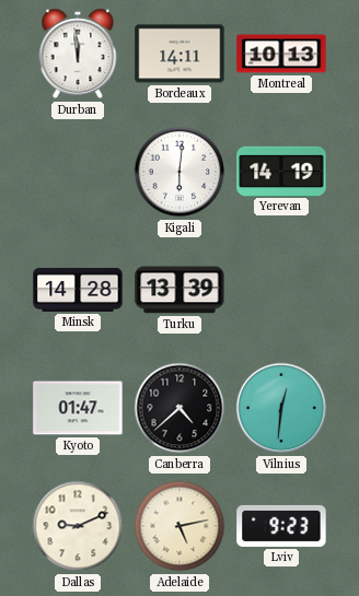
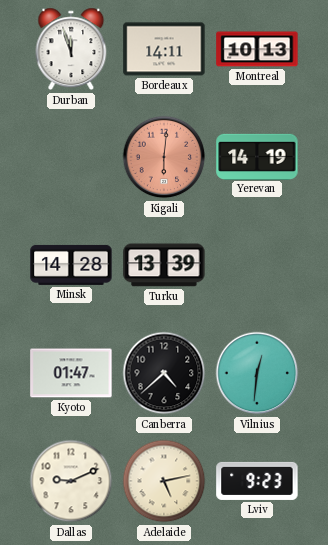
Durban: 11:59 -> 11:57 (71, 49)
Kigali dial: white -> salmon (164, 157)
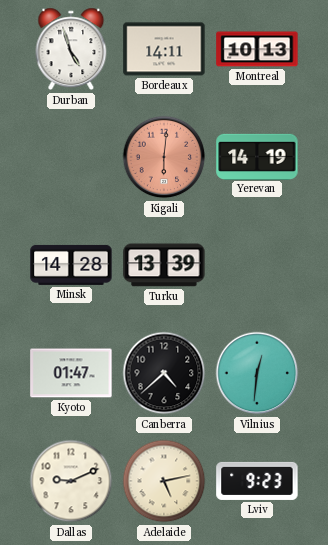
Durban: 11:57 -> 4:57 (71, 49)
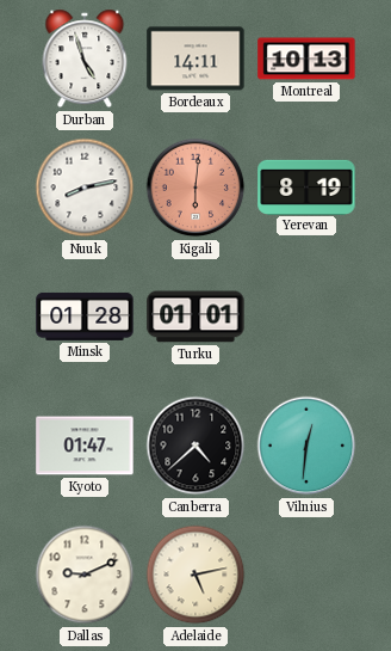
Nuuk: none -> 8:13 (85, 188)
Yerevan: 14:19 -> 8:19 (306, 186)
Minsk: 14:28 -> 01:28 (85, 317)
Turku: 13:39 -> 01:01 (195, 317)
Lviv: 9:23 -> none (257, 481)
